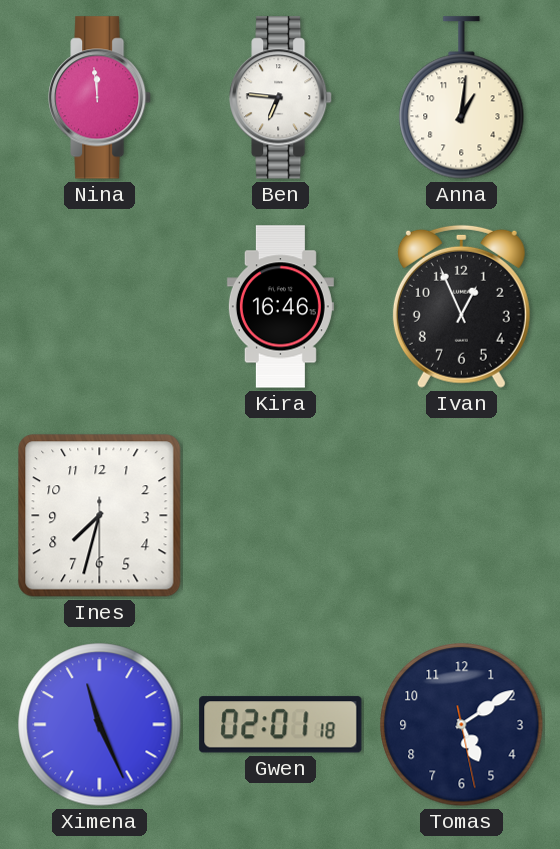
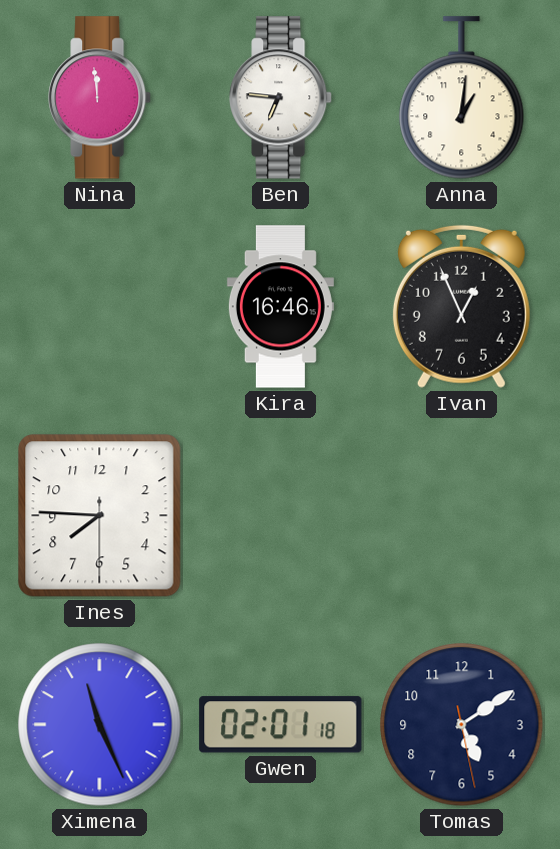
Ines: 7:32 -> 7:45 (100, 516)
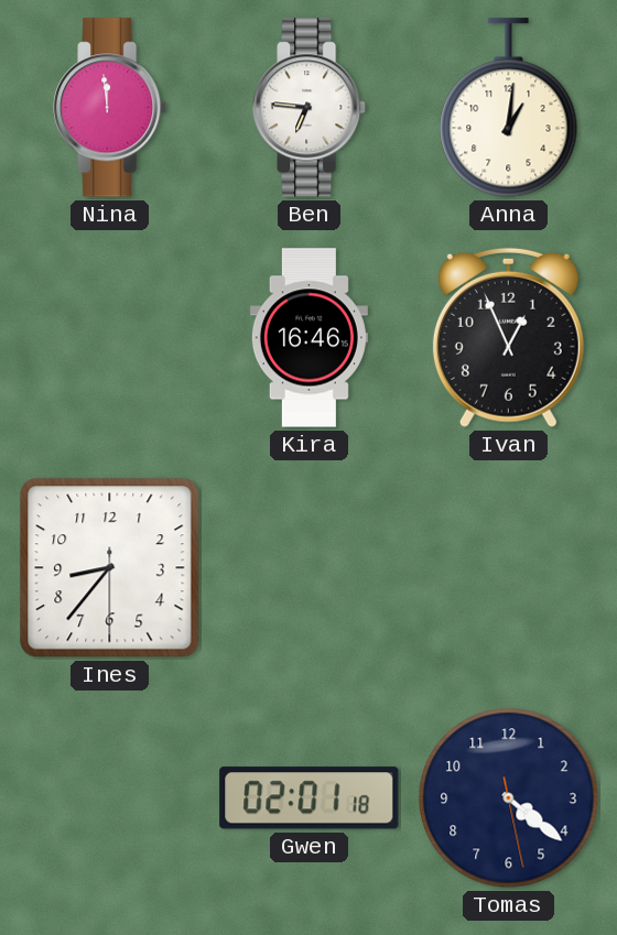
Ines: 7:45 -> 8:36 (110, 568)
Ximena: 11:26 -> none (100, 725)
Tomas: 5:09 -> 4:21 (509, 798)
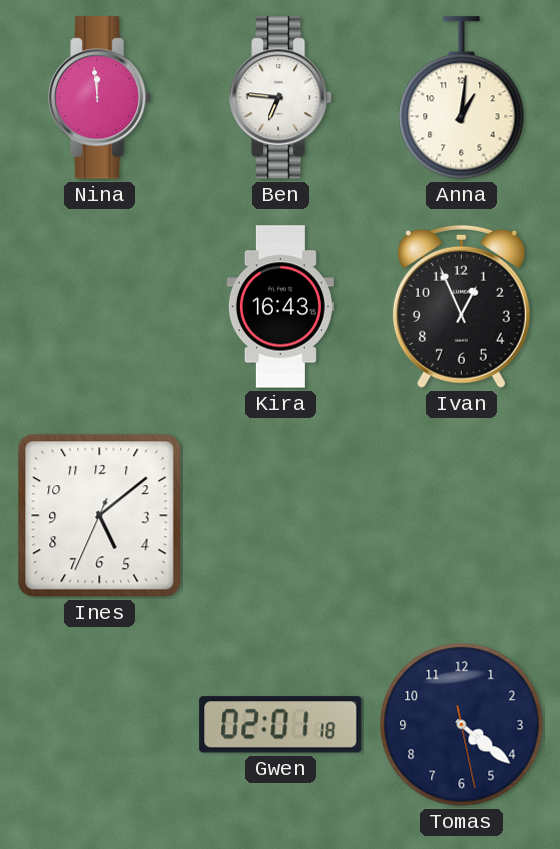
Kira: 16:46 -> 16:43 (280, 307)
Ines: 8:36 -> 5:08 (100, 516)
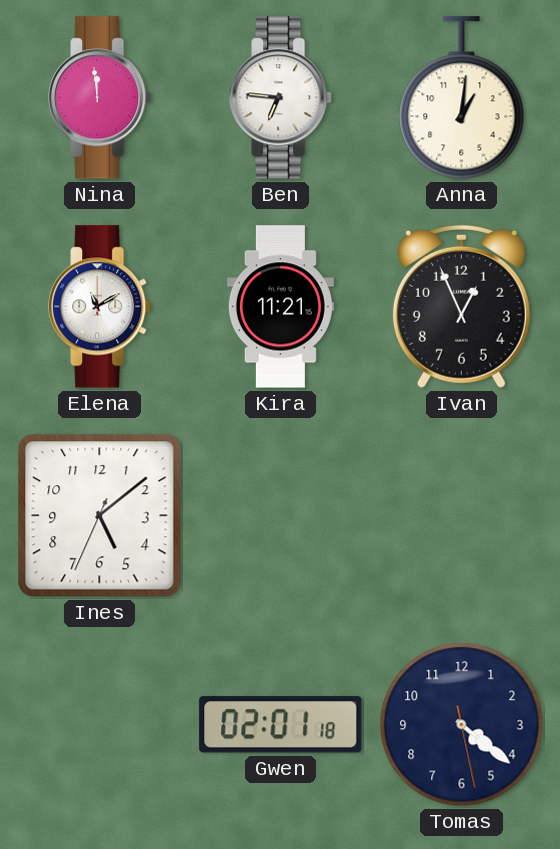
Elena: none -> 11:10 (100, 307)
Kira: 16:43 -> 11:21 (280, 307)
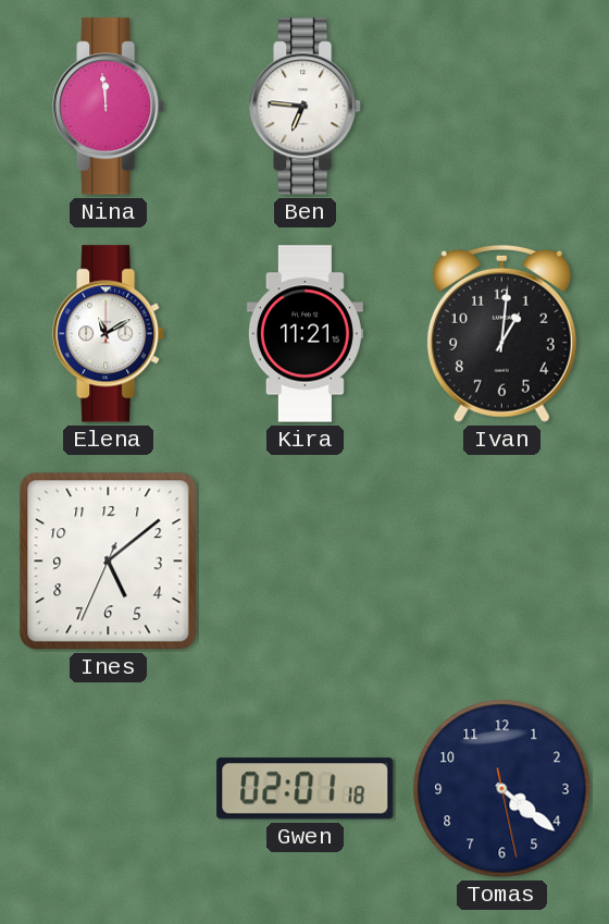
Anna: 1:01 -> none (462, 98)
Ivan: 12:56 -> 1:01 (501, 333)
